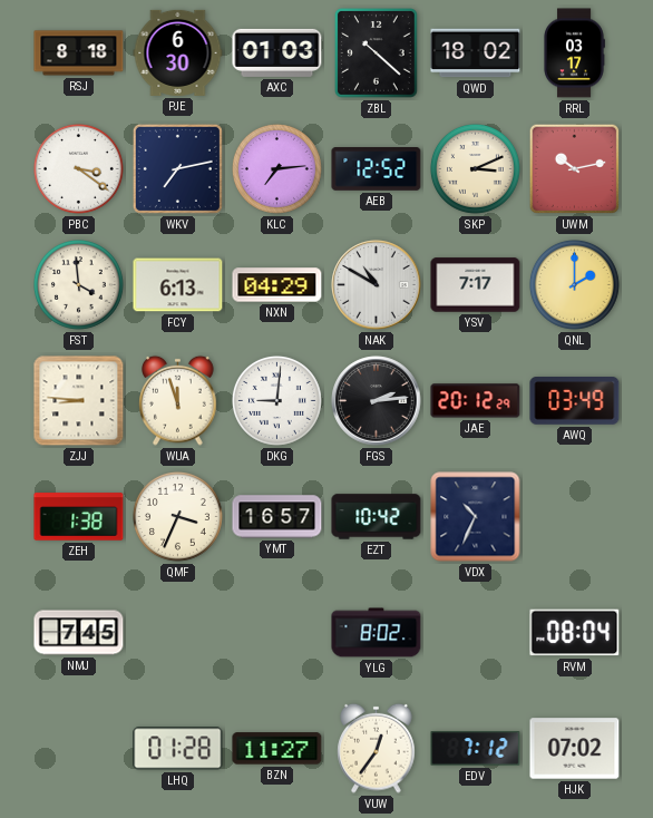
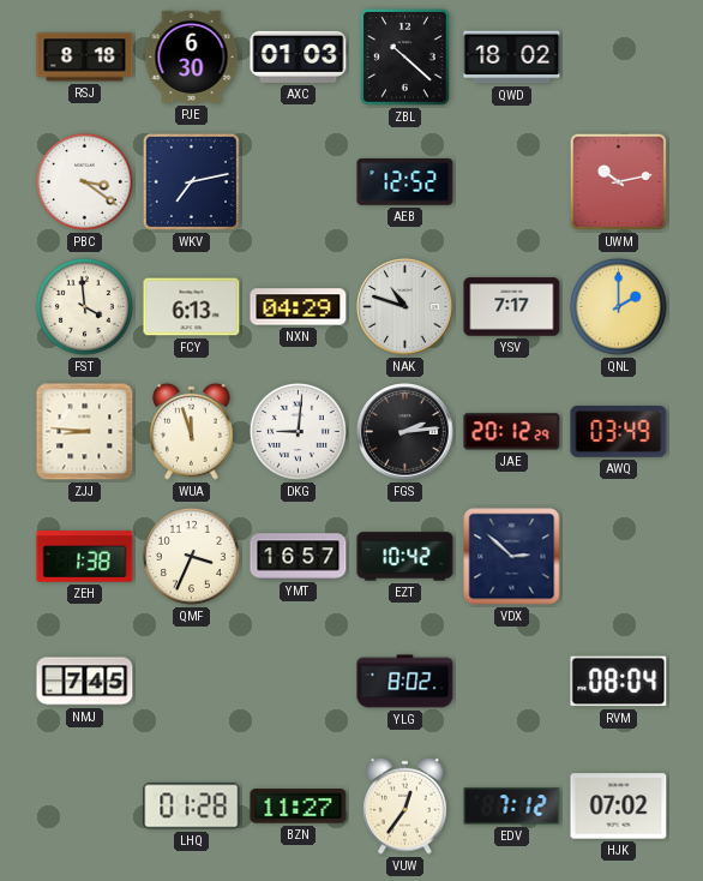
RRL: 03:17 -> none (574, 53)
KLC: 7:14 -> none (277, 169)
SKP: 3:11 -> none (476, 169)
NAK: 10:50 -> 10:48 (405, 307)
VDX: 10:34 -> 2:52 (512, 557)
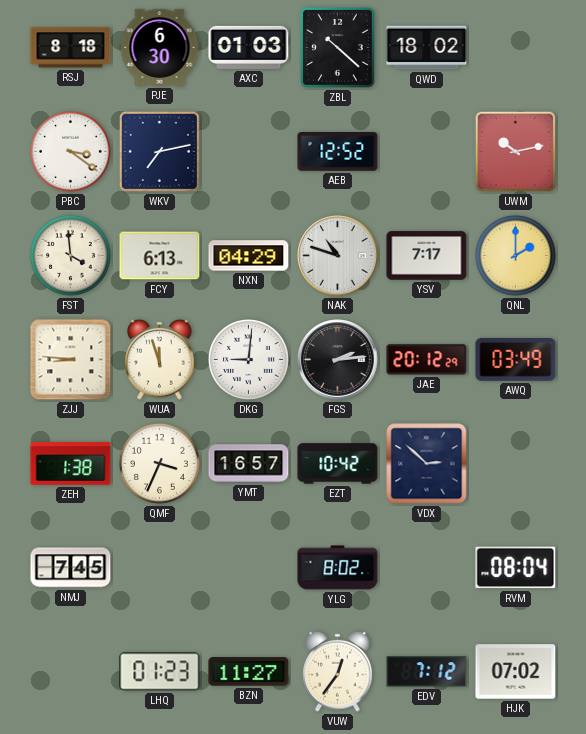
LHQ: 01:28 -> 01:23 (160, 672)
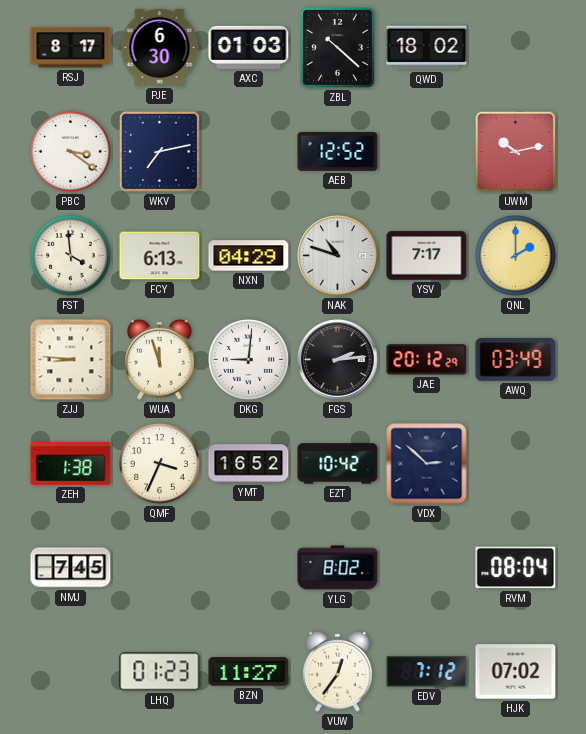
RSJ: 8:18 -> 8:17 (71, 48)
YMT: 16:57 -> 16:52 (249, 464)
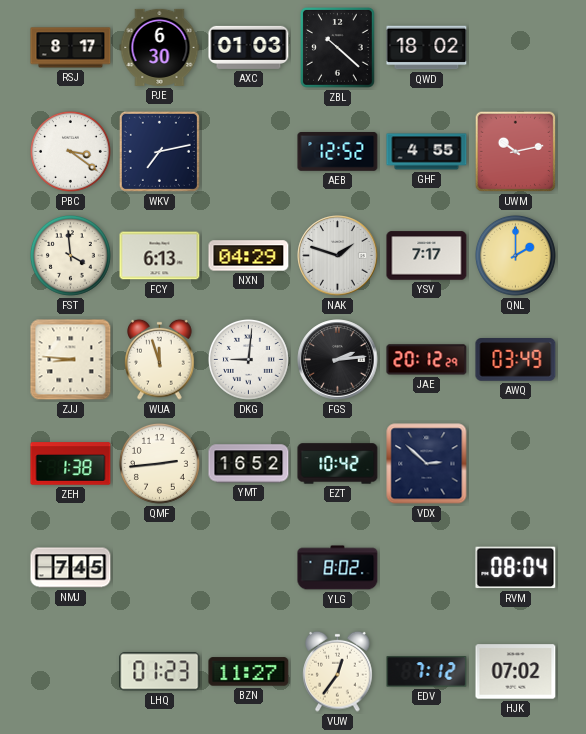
GHF: none -> 4:55 (427, 152)
NAK: 10:48 -> 1:48 (338, 256)
QMF: 3:34 -> 2:44 (160, 464)
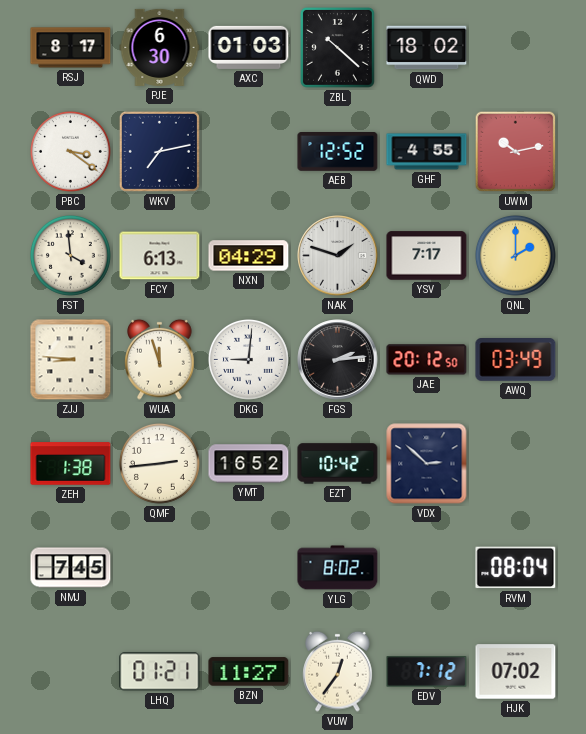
JAE: 20:12:29 -> 20:12:50 (427, 360)
LHQ: 01:23 -> 01:21 (160, 672)
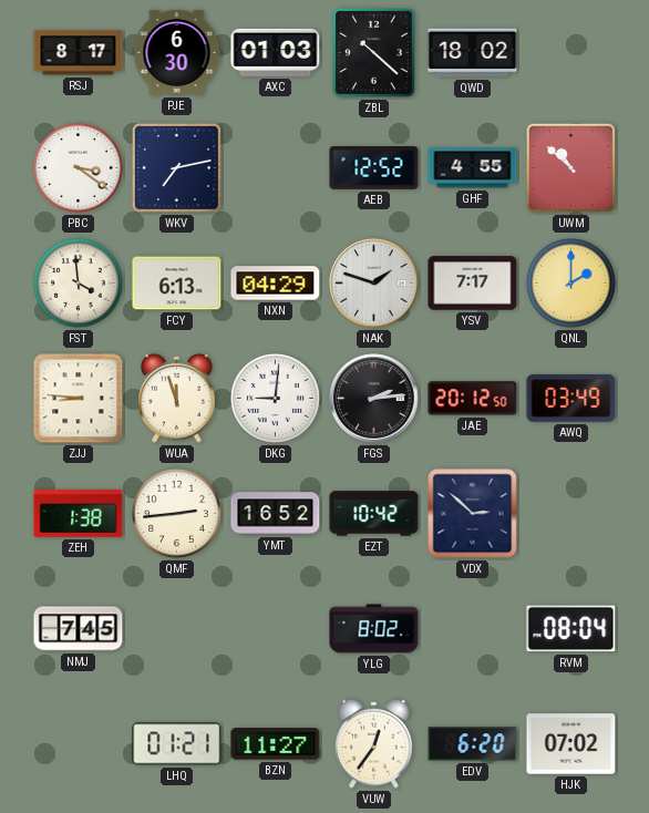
UWM: 10:13 -> 10:52 (571, 168)
EDV: 7:12 -> 6:20 (473, 744)
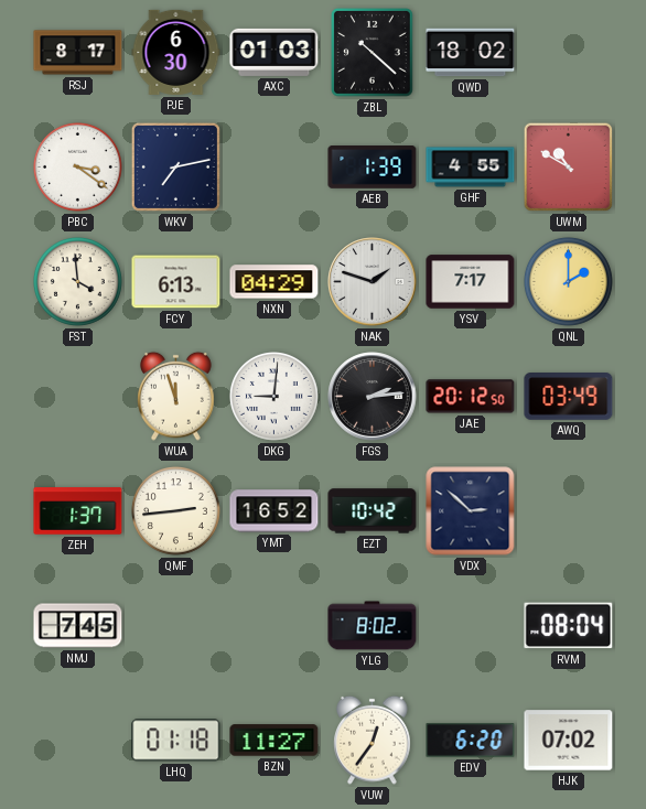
AEB: 12:52 -> 1:39 (373, 168)
UWM: 10:52 -> 10:50 (569, 168)
ZJJ: 8:46 -> none (79, 399)
ZEH: 1:38 -> 1:37 (78, 511)
LHQ: 01:21 -> 01:18 (176, 741)
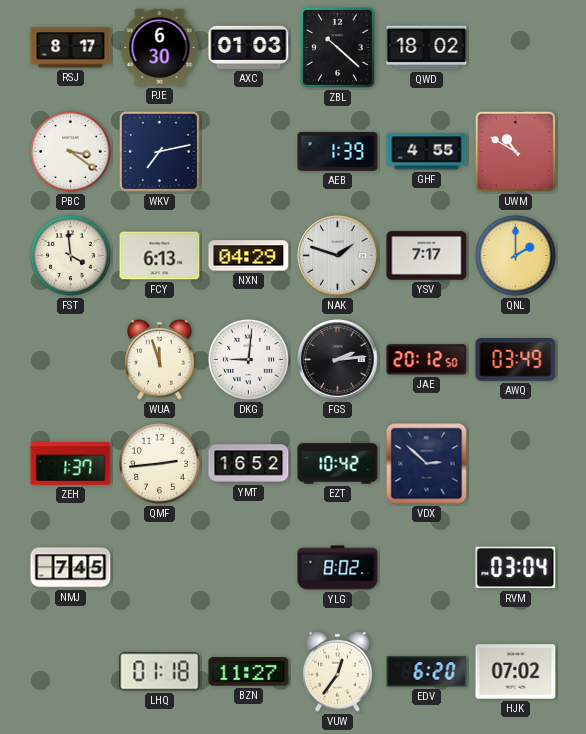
RVM: 08:04 -> 03:04 (516, 568)
